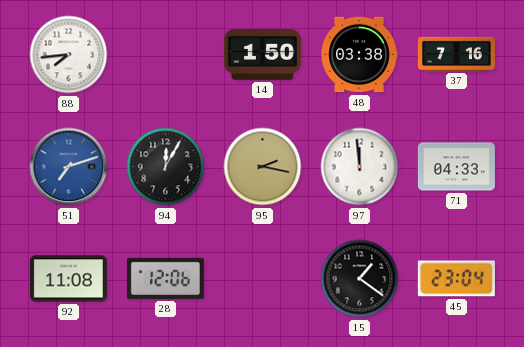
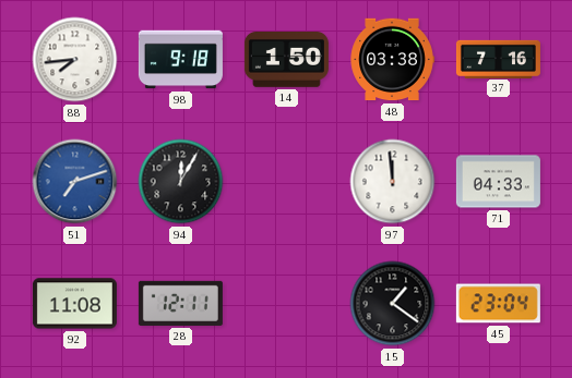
98: none -> 9:18 (180, 60)
95: 2:17 -> none (263, 167)
28: 12:06 -> 12:11 (180, 303)
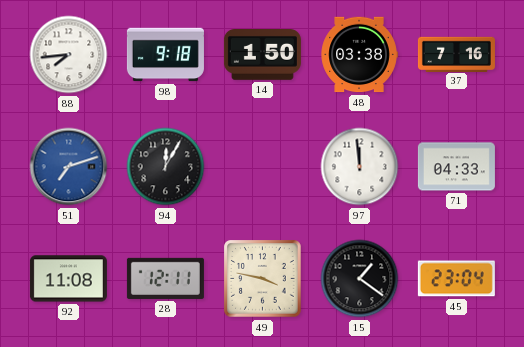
49: none -> 3:47 (263, 279)
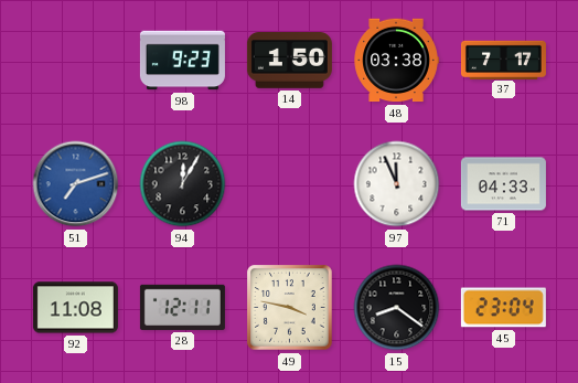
88: 7:44 -> none (69, 55)
98: 9:18 -> 9:23 (182, 61)
37: 7:16 -> 7:17 (503, 60)
97: 11:59 -> 11:56 (397, 184)
15: 1:21 -> 8:21 (397, 308)
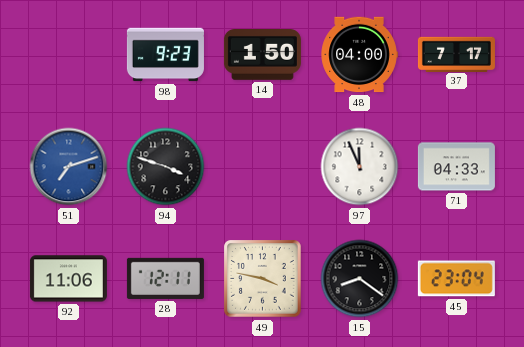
48: 03:38 -> 04:00 (359, 55)
94: 12:05 -> 3:48 (166, 167)
92: 11:08 -> 11:06 (68, 279)
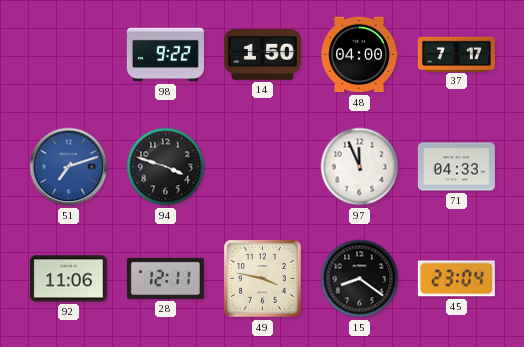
98: 9:23 -> 9:22 (165, 55)
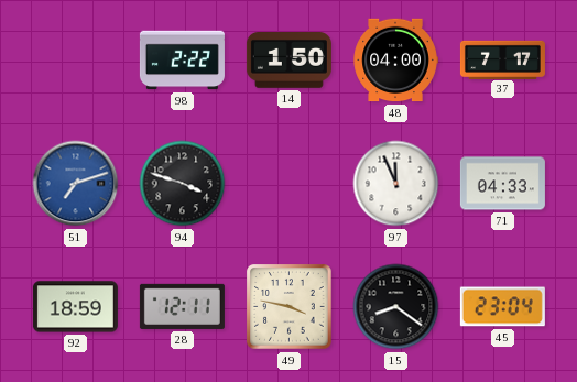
98: 9:22 -> 2:22 (182, 61)
92: 11:06 -> 18:59 (75, 307)
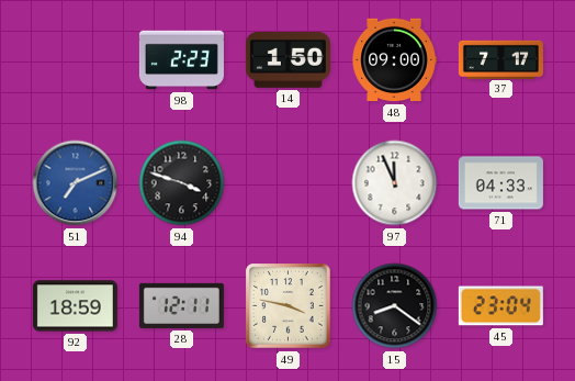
98: 2:22 -> 2:23 (181, 60)
48: 04:00 -> 09:00 (394, 60)
51: 7:12 -> 7:11 (76, 183)
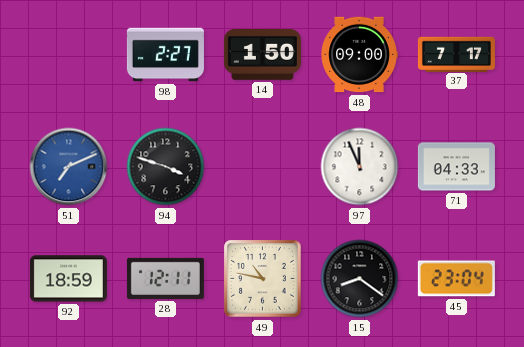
98: 2:23 -> 2:27 (165, 55)
49: 3:47 -> 10:47 (263, 279)
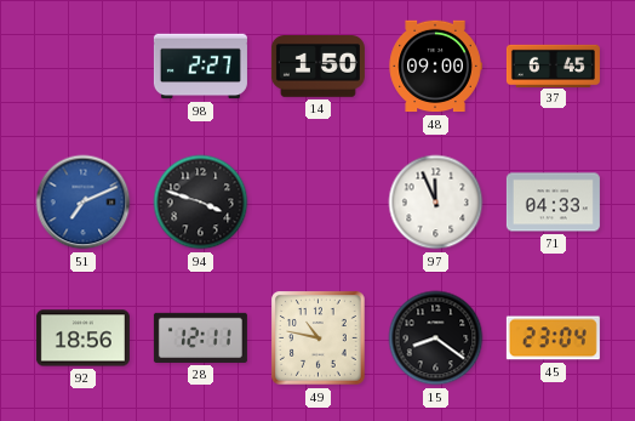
37: 7:17 -> 6:45 (553, 66)
92: 18:59 -> 18:56 (82, 338)
